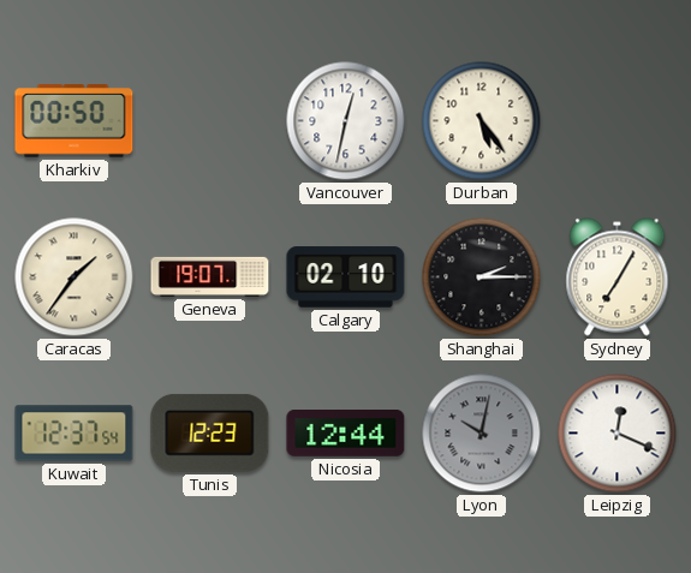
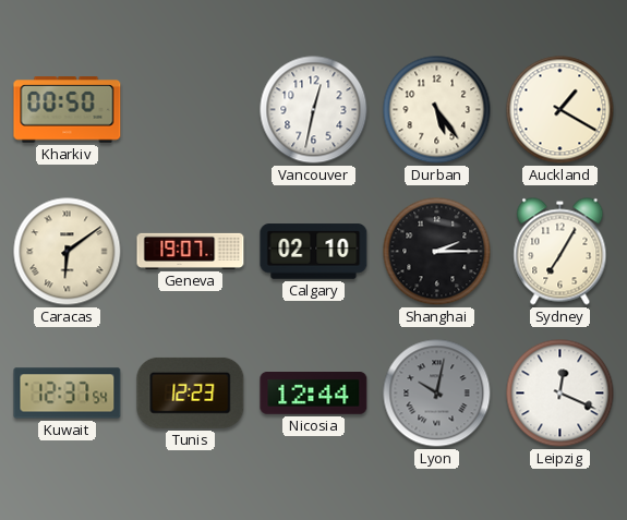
Auckland: none -> 1:20 (560, 110)
Caracas: 1:36 -> 6:09 (68, 252)
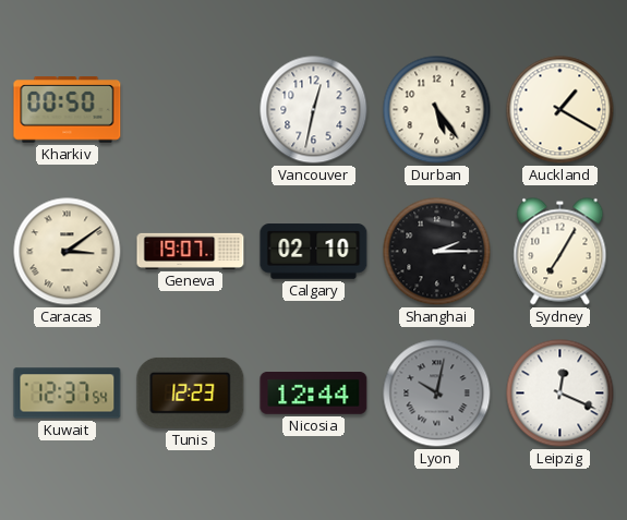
Caracas: 6:09 -> 3:09 (68, 252)
